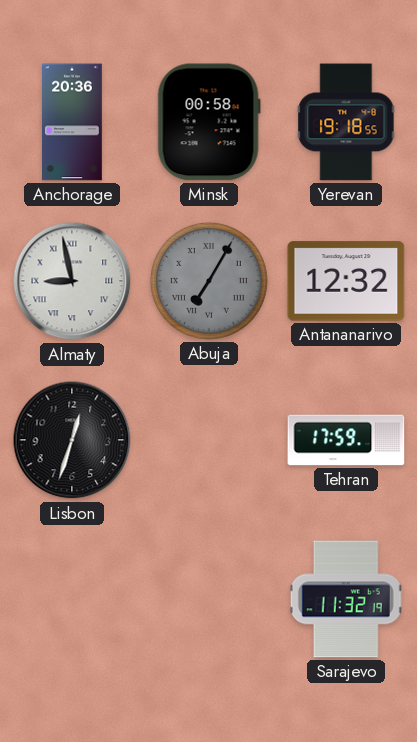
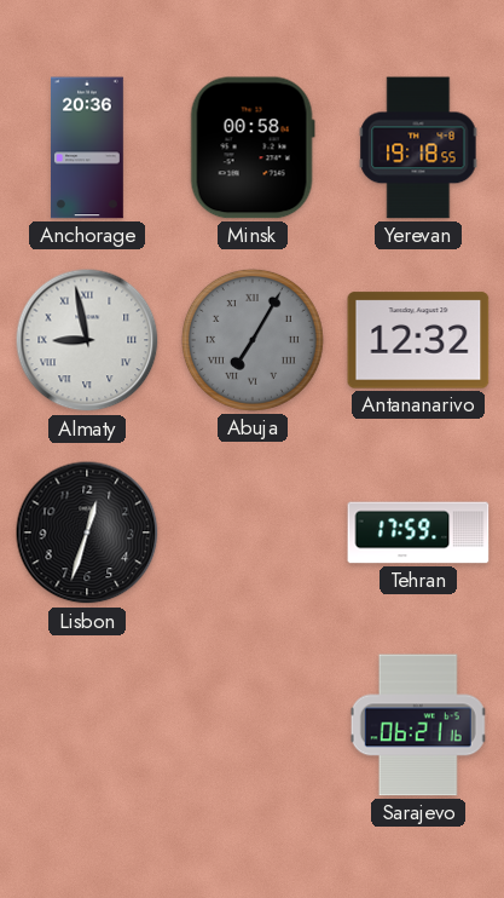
Sarajevo: 11:32 -> 06:21 (418, 725)
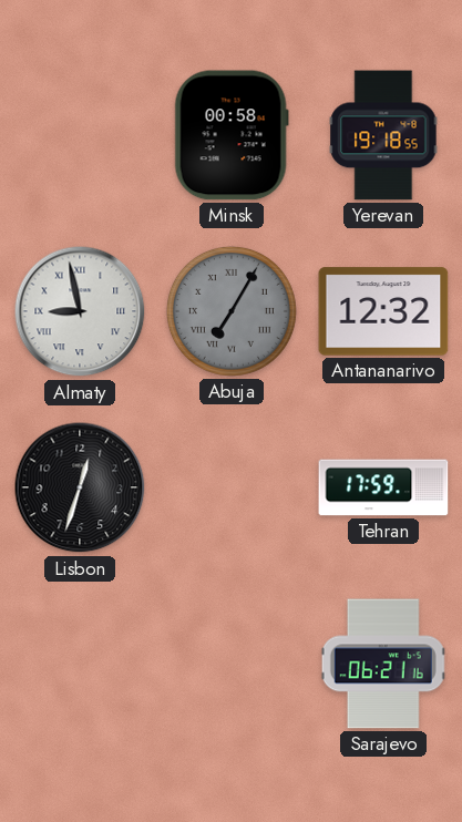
Anchorage: 20:36 -> none (88, 148)
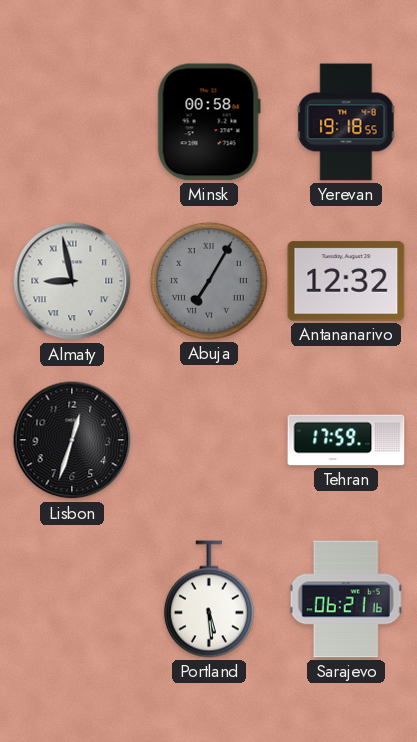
Portland: none -> 5:29 (209, 599)
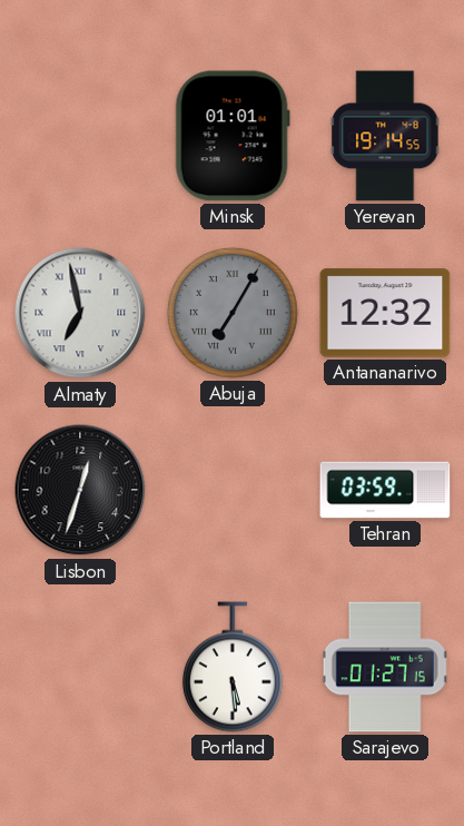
Minsk: 00:58 -> 01:01 (233, 136)
Yerevan: 19:18 -> 19:14 (385, 136)
Almaty: 8:58 -> 6:58 (80, 313)
Tehran: 17:59 -> 03:59 (385, 490)
Sarajevo: 06:21 -> 01:27 (385, 667)
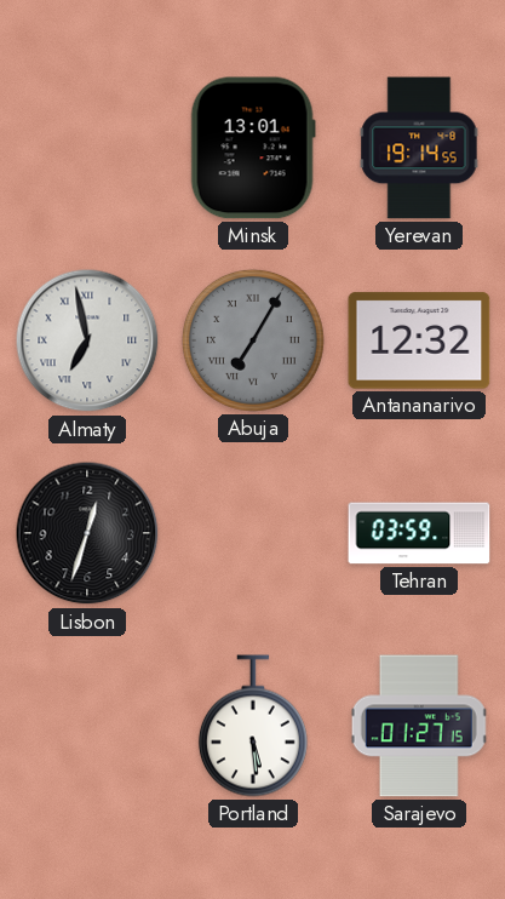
Minsk: 01:01 -> 13:01 (253, 148)
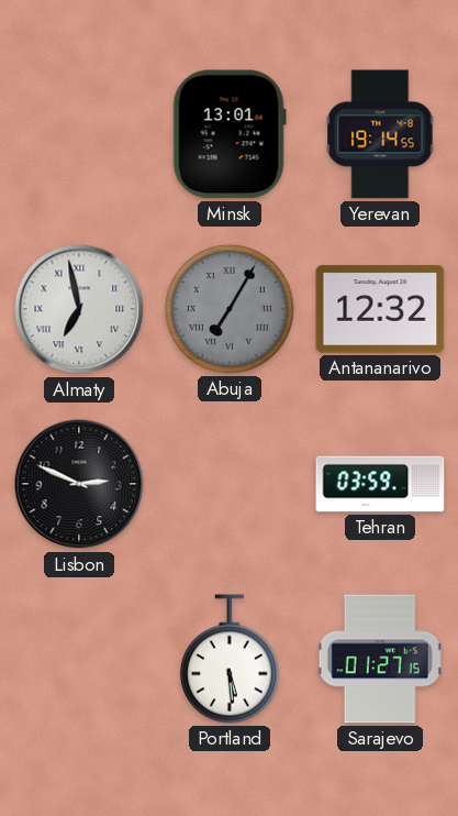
Lisbon: 12:33 -> 2:49 (79, 484)
